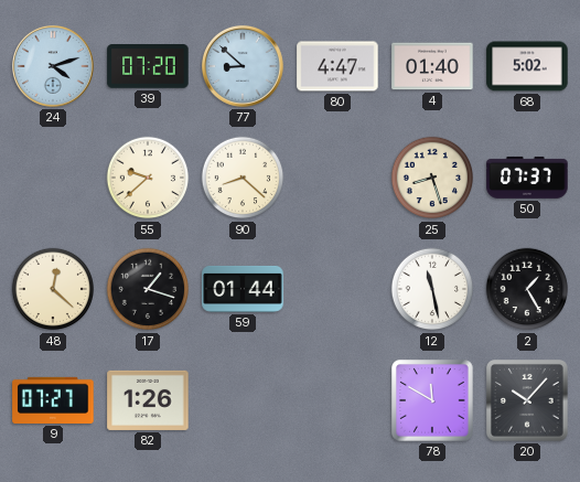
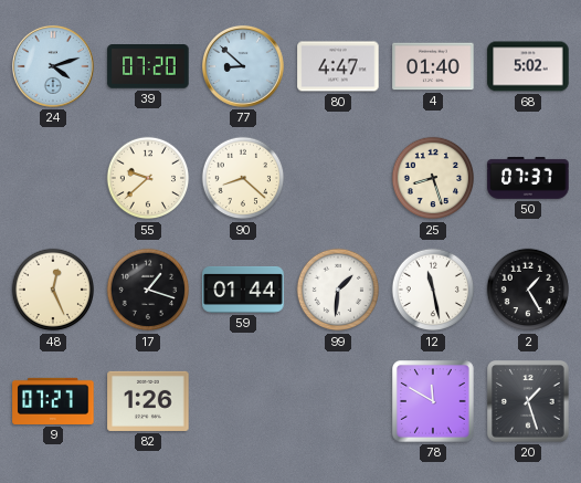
48: 12:22 -> 12:26 (53, 290)
99: none -> 1:31 (338, 290)
20: 10:07 -> 1:27 (529, 402)
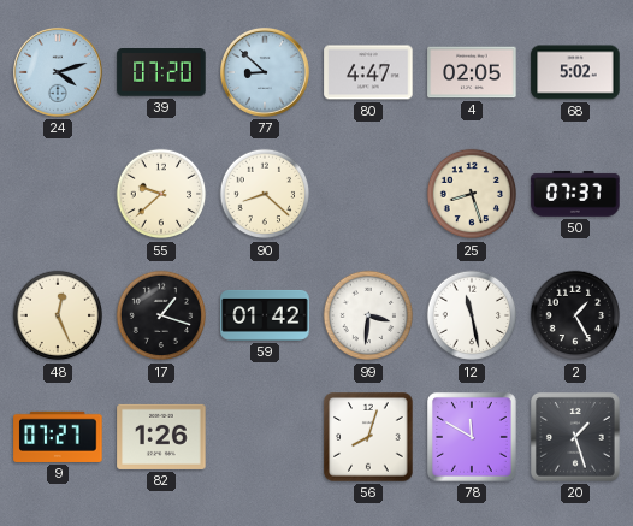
4: 01:40 -> 02:05 (472, 72)
59: 01:44 -> 01:42 (265, 315)
99: 1:31 -> 3:31 (368, 315)
56: none -> 8:03 (368, 437)
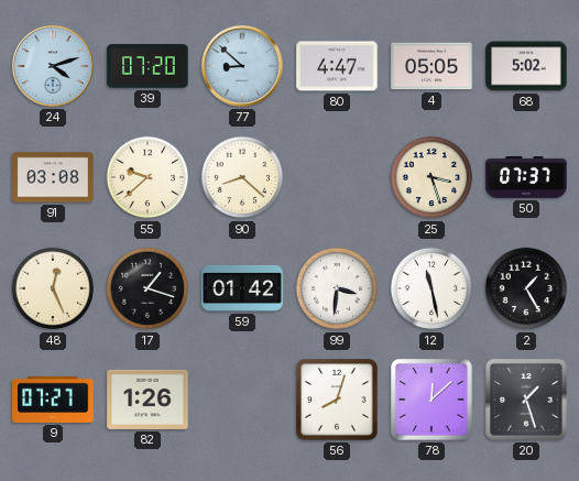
4: 02:05 -> 05:05 (431, 66)
91: none -> 03:08 (53, 177)
25: 8:27 -> 3:27 (431, 177)
78: 11:50 -> 12:08 (433, 401)
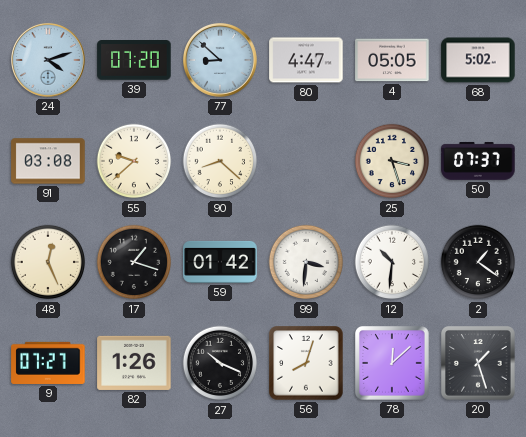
12: 11:28 -> 10:31 (392, 262)
2: 1:25 -> 1:21 (478, 262)
27: none -> 10:19 (220, 363)
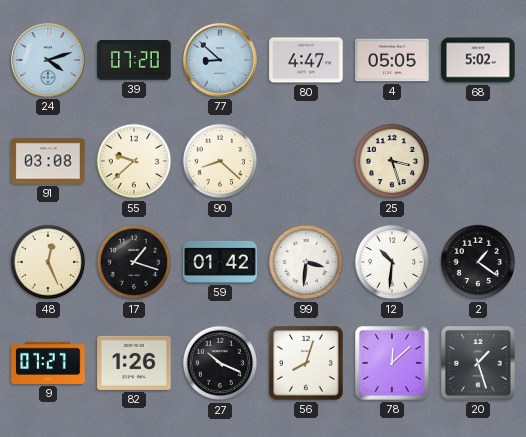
50: 07:37 -> none (478, 161)
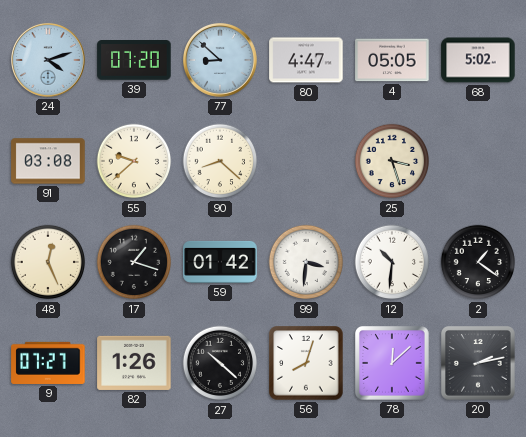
27: 10:19 -> 10:22 (220, 363)
20: 1:27 -> 2:13 (479, 364)
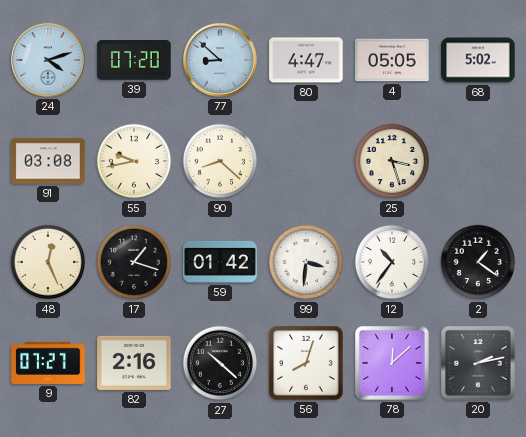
55: 9:38 -> 9:43 (134, 161)
12: 10:31 -> 10:36 (392, 262)
82: 1:26 -> 2:16 (134, 363)
